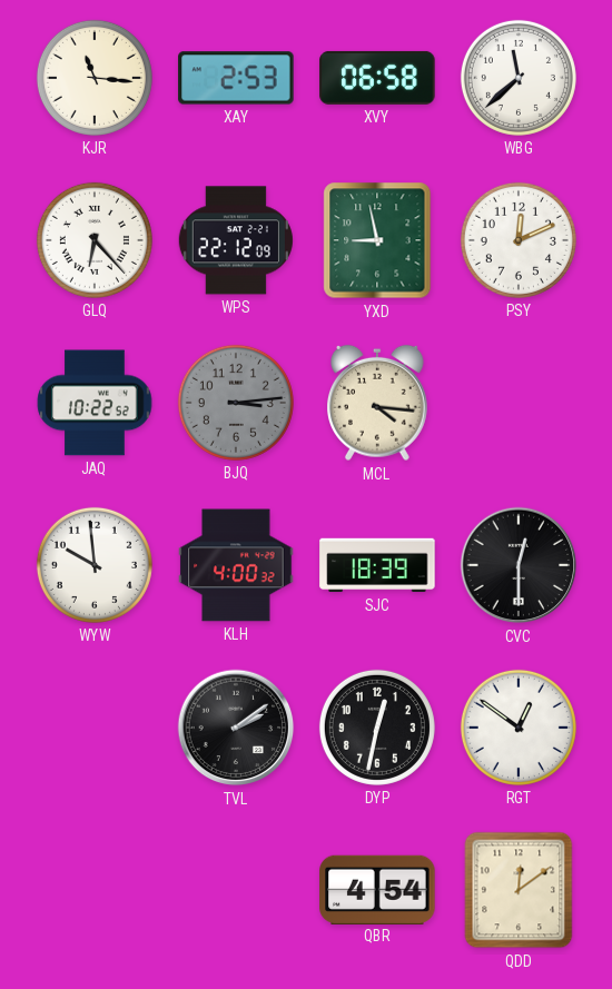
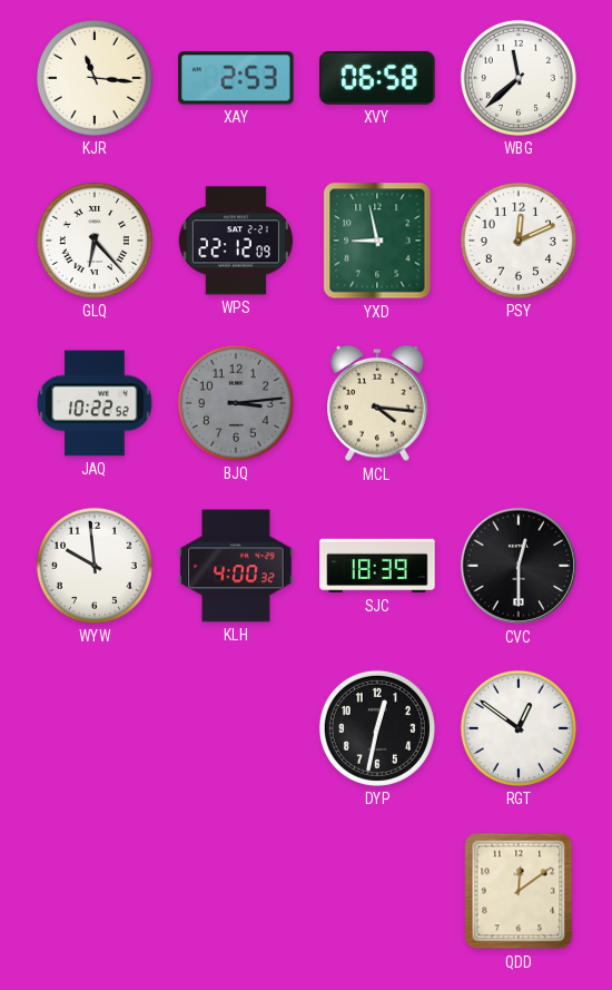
TVL: 2:09 -> none (236, 728)
QBR: 4:54 -> none (377, 889)
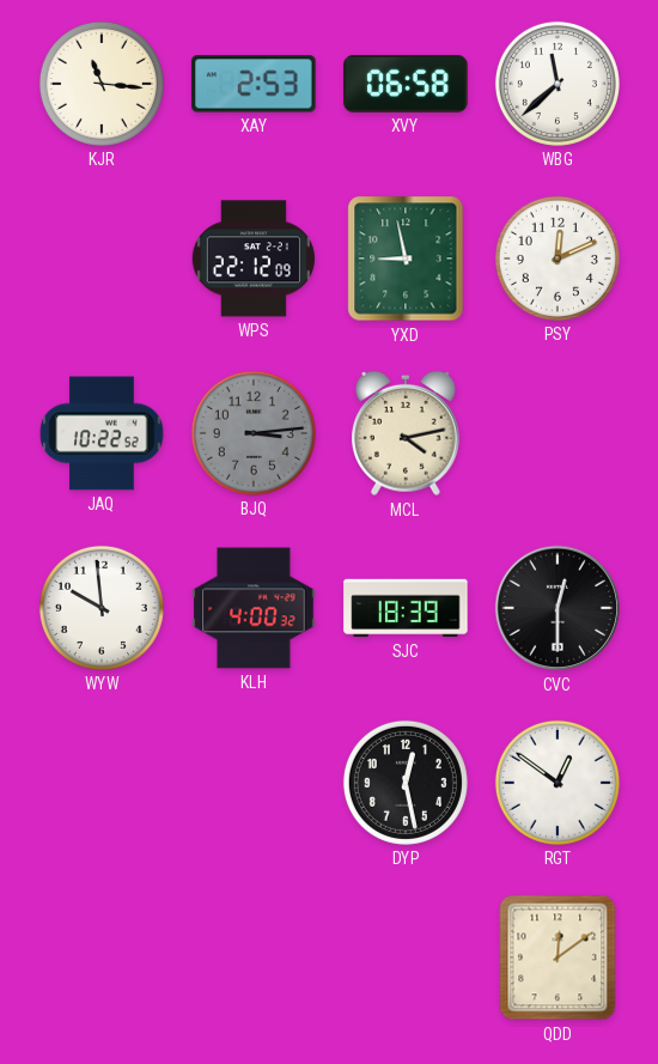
GLQ: 6:23 -> none (95, 241)
MCL: 4:16 -> 4:13 (407, 433)
DYP: 12:32 -> 12:28 (406, 783)
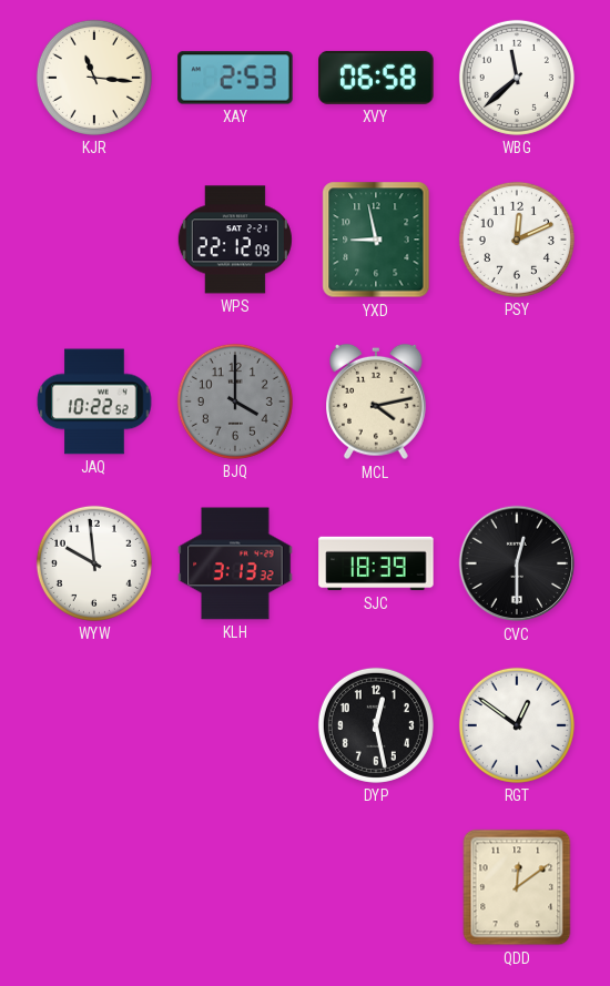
BJQ: 3:14 -> 4:00 (235, 401)
KLH: 4:00 -> 3:13 (235, 563)
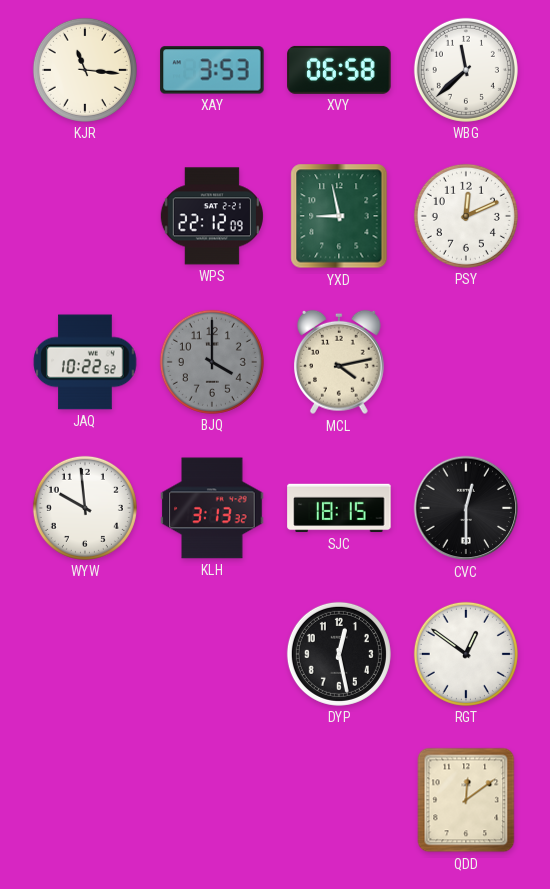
XAY: 2:53 -> 3:53 (212, 70)
SJC: 18:39 -> 18:15 (339, 508)
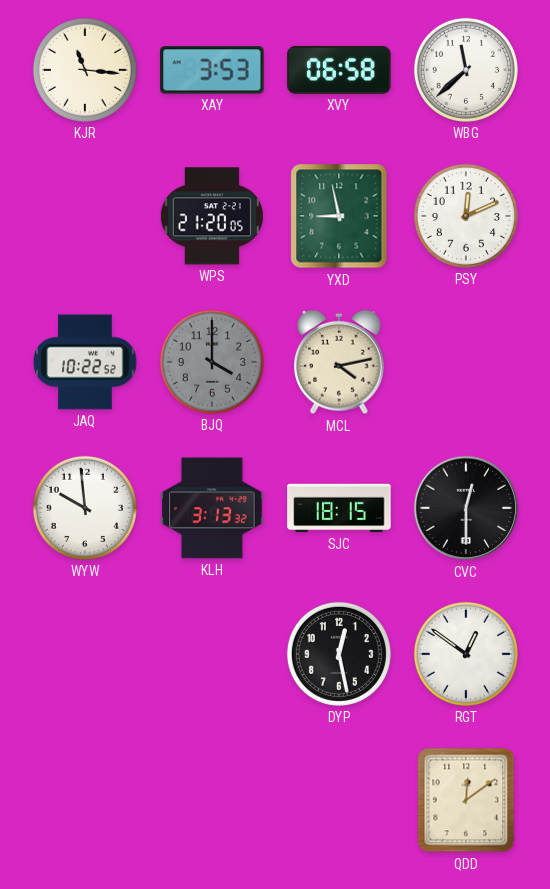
WPS: 22:12 -> 21:20 (212, 216)
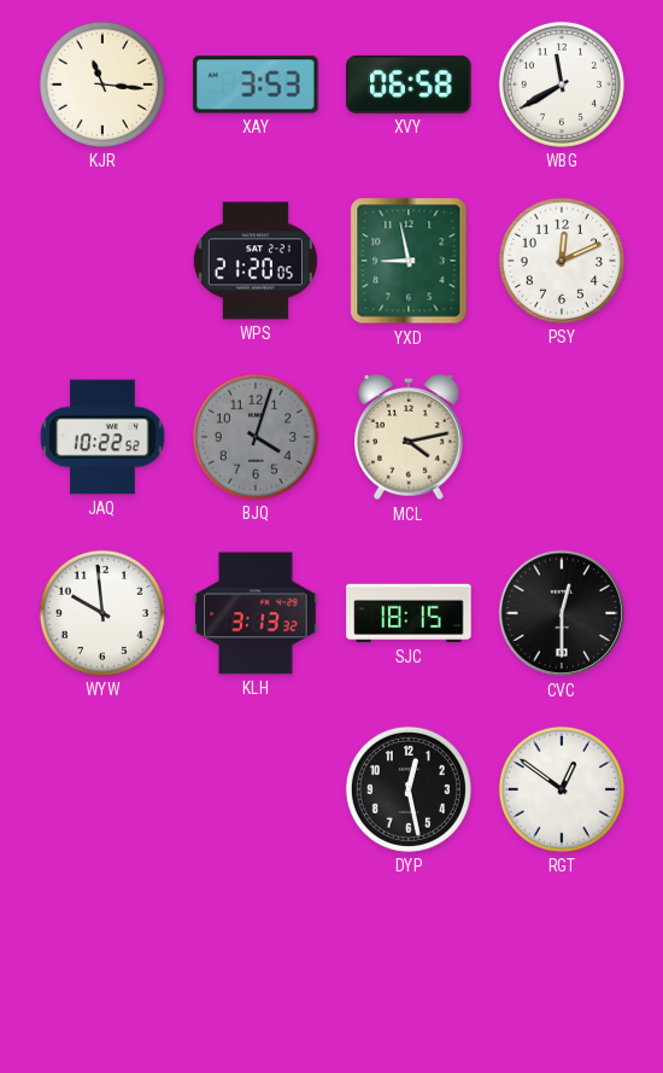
WBG: 11:38 -> 11:40 (562, 84)
BJQ: 4:00 -> 4:03 (256, 437)
QDD: 12:09 -> none (466, 800)
